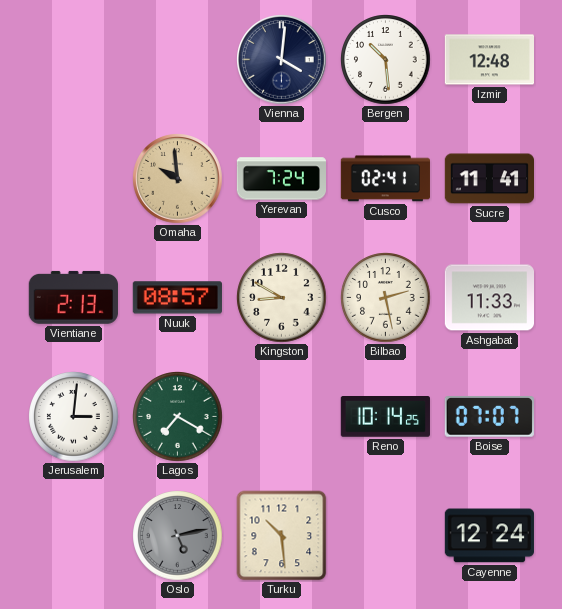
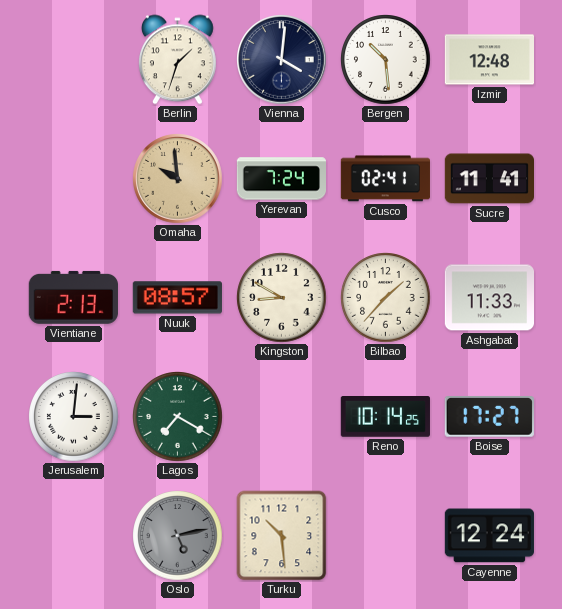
Berlin: none -> 1:33 (177, 60)
Bilbao: 2:28 -> 1:37 (386, 298)
Boise: 07:07 -> 17:27 (489, 417)
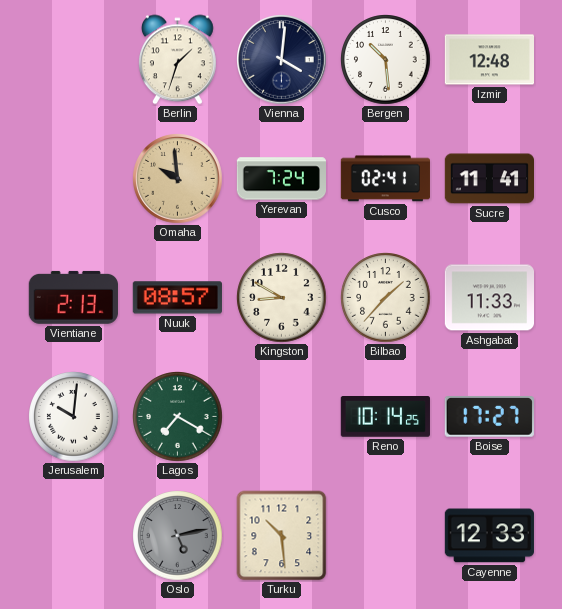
Jerusalem: 3:01 -> 10:01 (74, 417)
Cayenne: 12:24 -> 12:33 (489, 536)
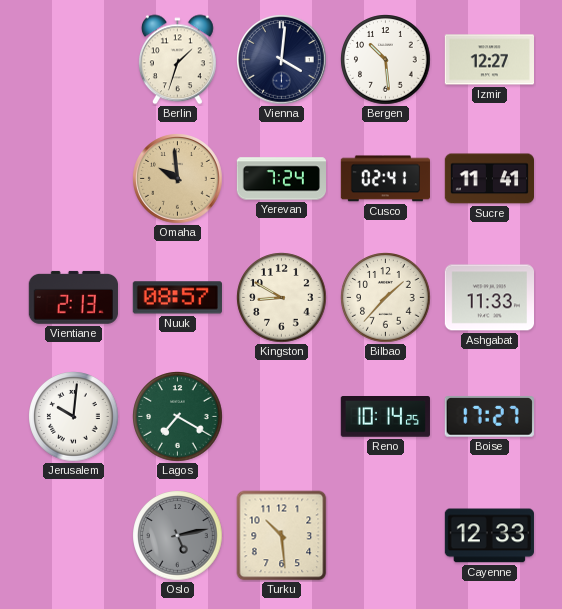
Izmir: 12:48 -> 12:27 (489, 60)
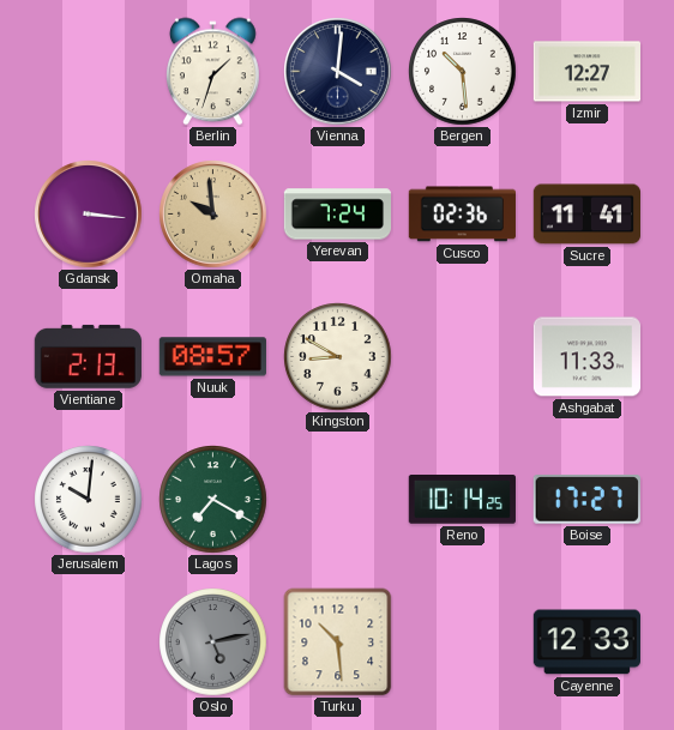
Gdansk: none -> 3:16 (89, 215)
Cusco: 02:41 -> 02:36 (462, 215)
Bilbao: 1:37 -> none (386, 298)
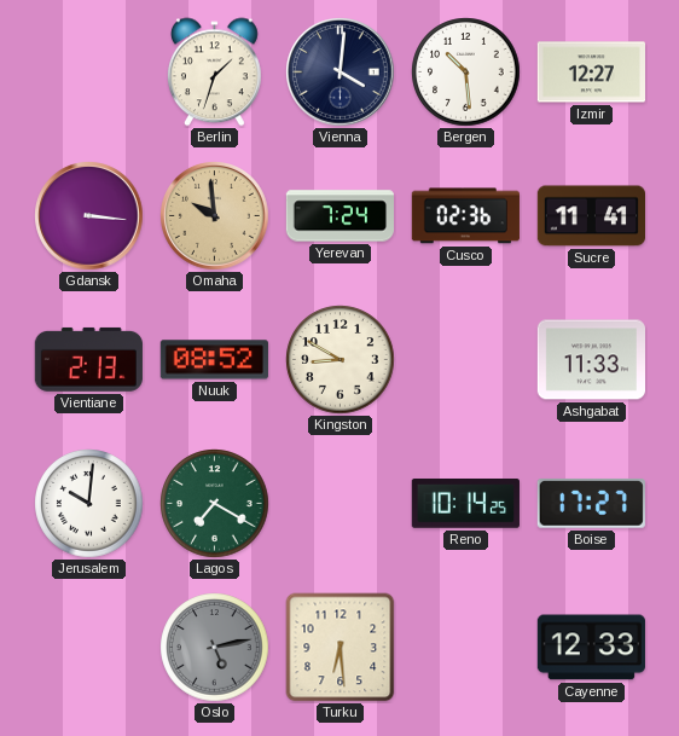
Nuuk: 08:57 -> 08:52 (214, 360)
Turku: 10:29 -> 6:29 (341, 648)
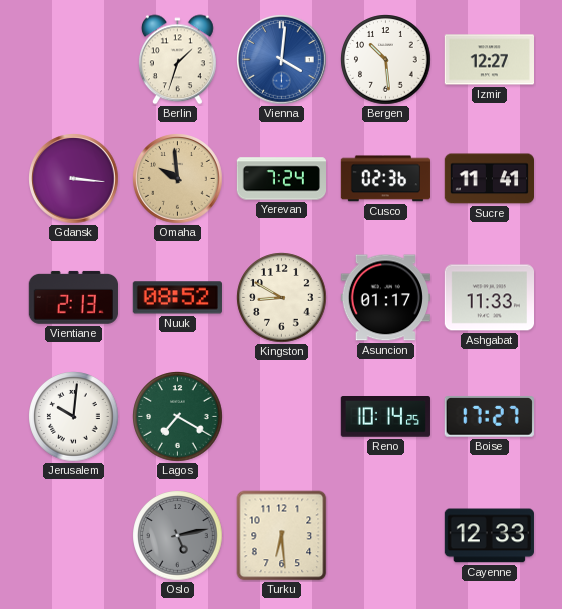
Vienna dial: navy -> blue (282, 60)
Asuncion: none -> 01:17 (385, 298)
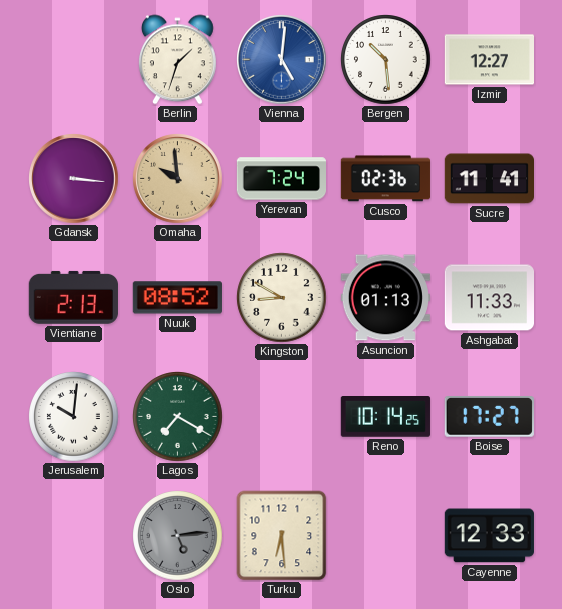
Vienna: 4:01 -> 5:01 (282, 60)
Asuncion: 01:17 -> 01:13 (385, 298)
Oslo: 5:13 -> 5:14 (178, 536)
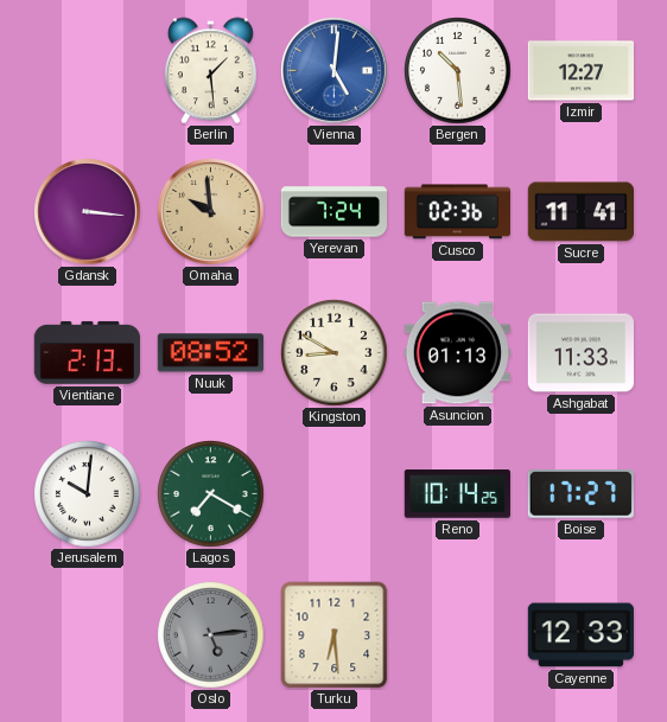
Berlin: 1:33 -> 1:29 (210, 71)
